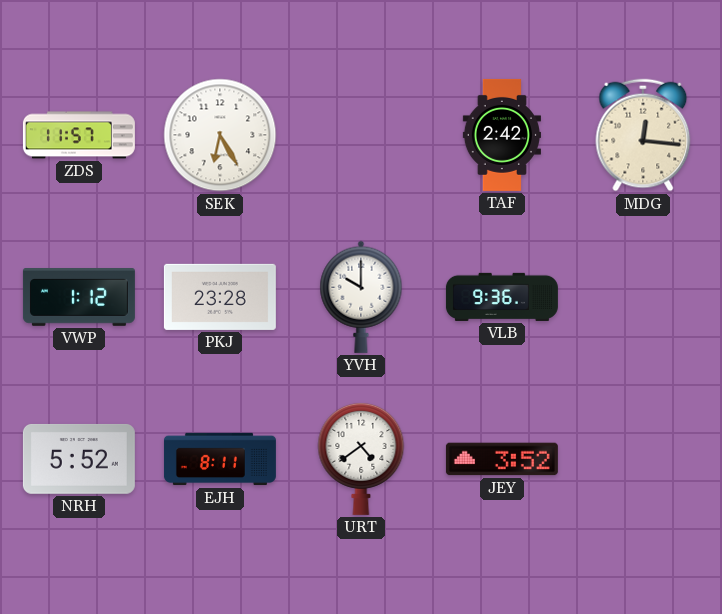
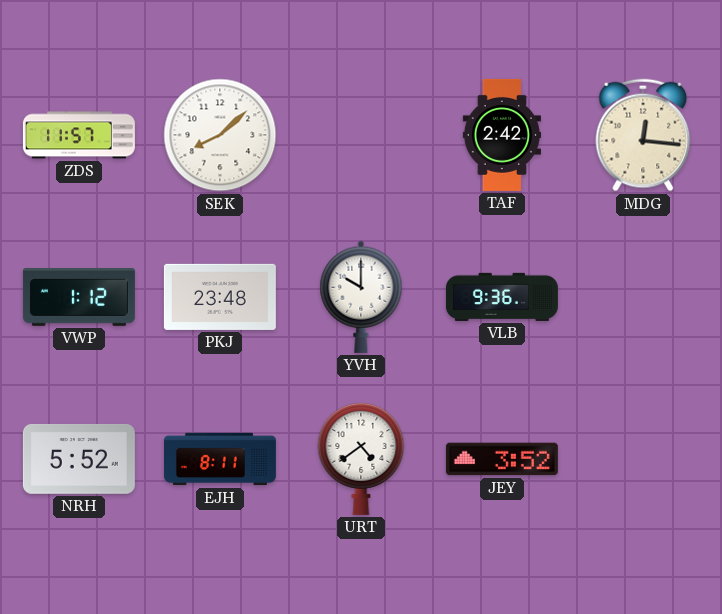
SEK: 6:25 -> 8:08 (220, 135)
PKJ: 23:28 -> 23:48 (220, 297)
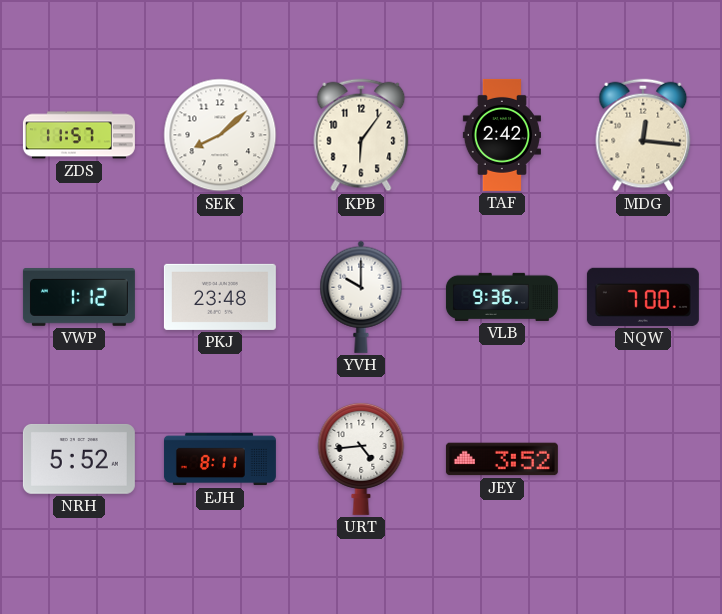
KPB: none -> 6:06 (361, 135)
NQW: none -> 7:00 (643, 297)
URT: 4:39 -> 4:44 (361, 458)
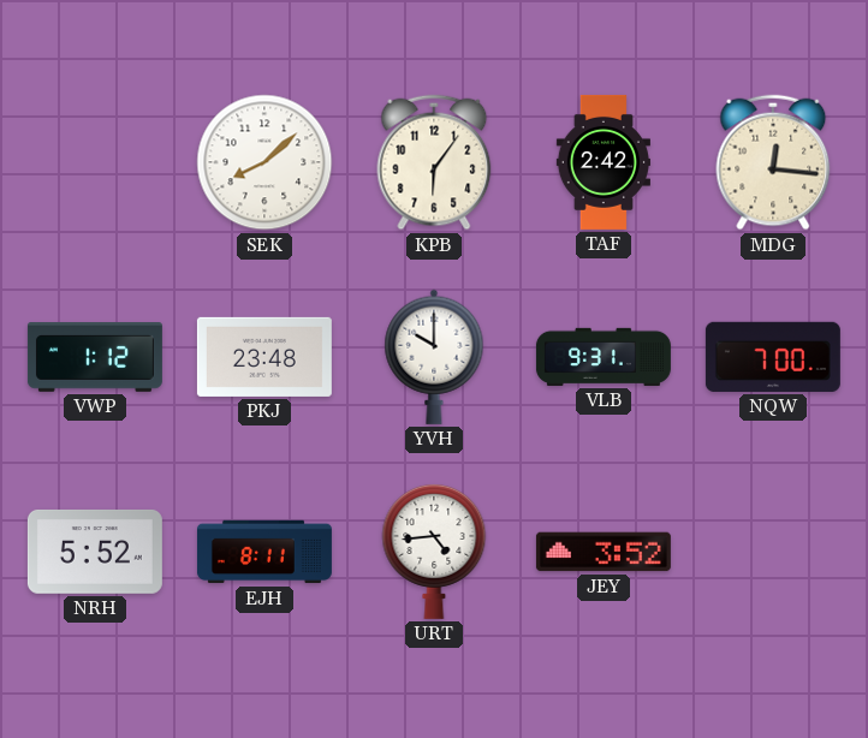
ZDS: 11:57 -> none (79, 135)
VLB: 9:36 -> 9:31 (604, 357)
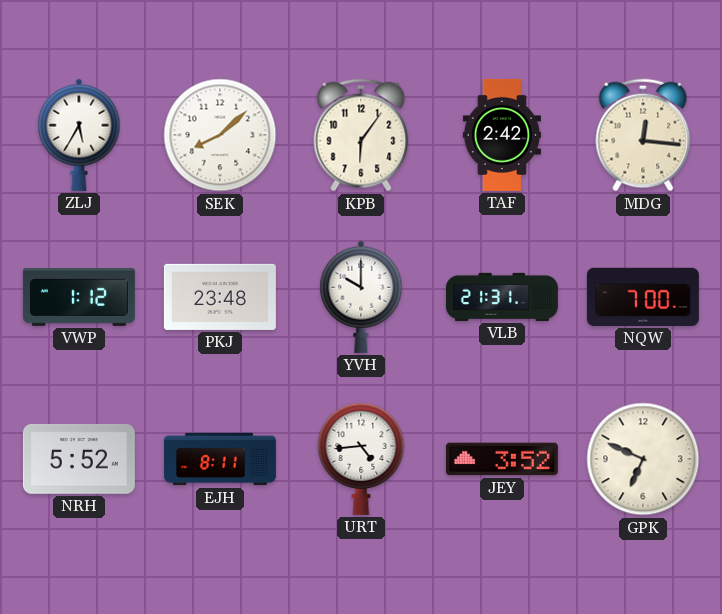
ZLJ: none -> 5:35 (79, 135)
VLB: 9:31 -> 21:31 (502, 297)
GPK: none -> 6:49 (643, 459)
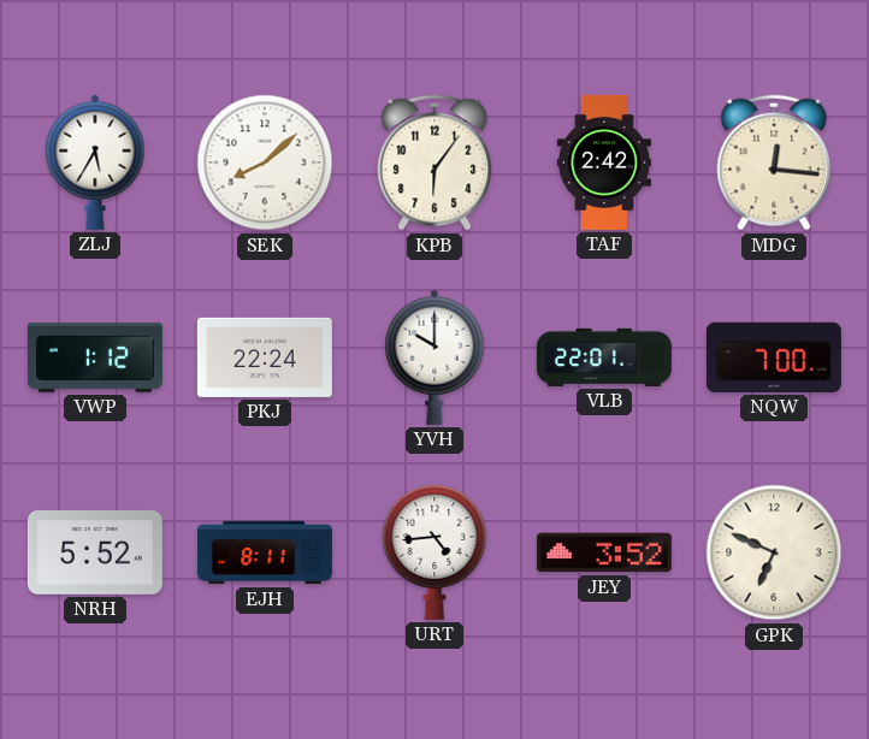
PKJ: 23:48 -> 22:24 (265, 357)
VLB: 21:31 -> 22:01 (604, 357)
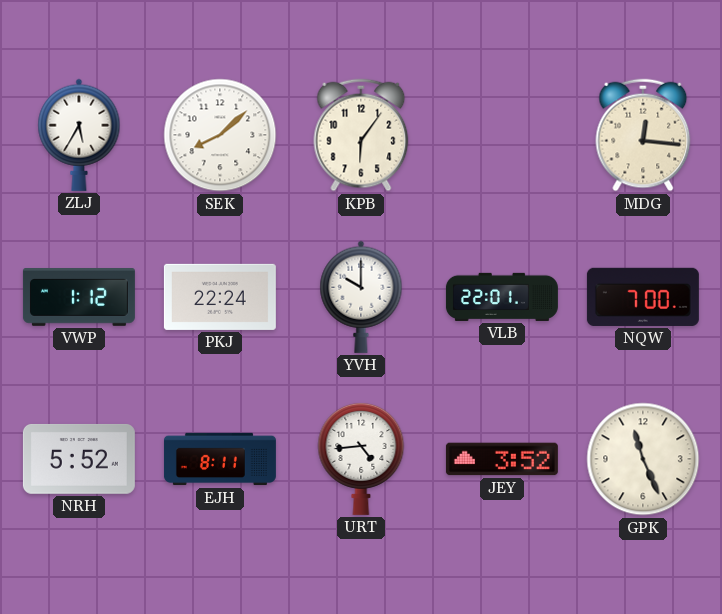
TAF: 2:42 -> none (603, 162)
GPK: 6:49 -> 11:26 (643, 459)
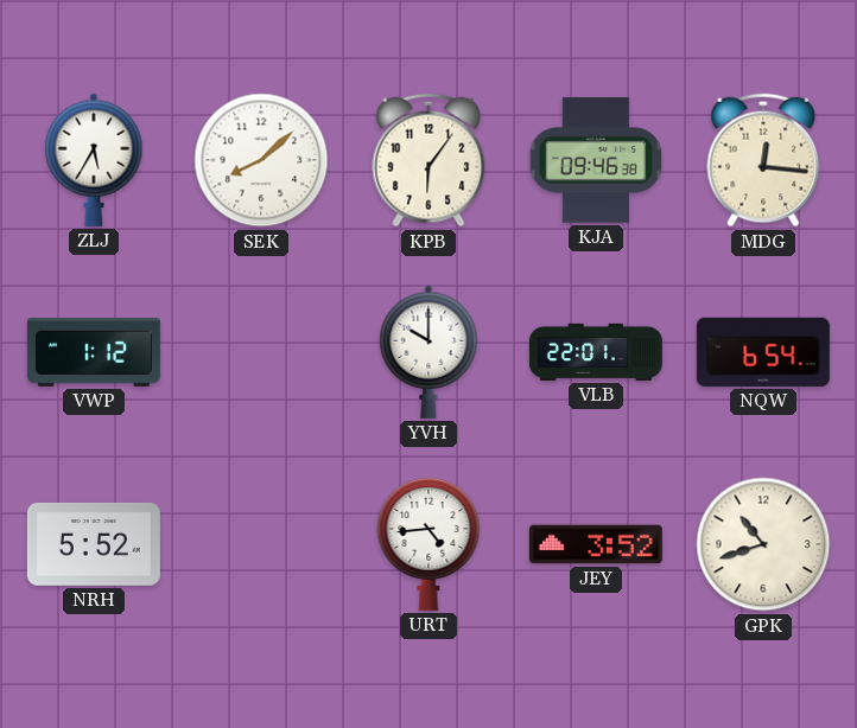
KJA: none -> 09:46 (596, 161)
PKJ: 22:24 -> none (220, 297)
NQW: 7:00 -> 6:54 (763, 352)
EJH: 8:11 -> none (220, 459)
GPK: 11:26 -> 10:42 (763, 544)
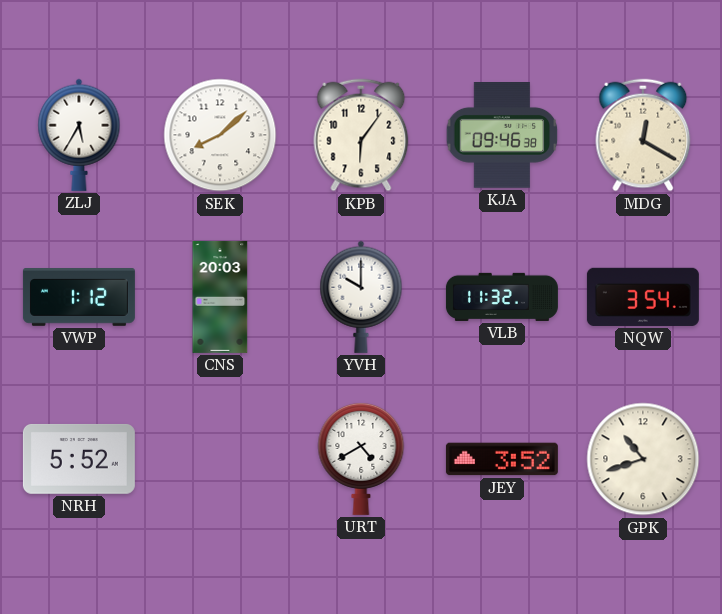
MDG: 12:16 -> 12:20 (643, 135)
CNS: none -> 20:03 (220, 297)
VLB: 22:01 -> 11:32 (502, 297)
NQW: 6:54 -> 3:54 (643, 297)
URT: 4:44 -> 4:40 (361, 458)
